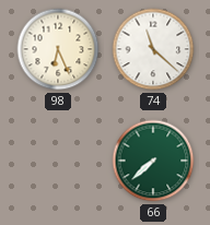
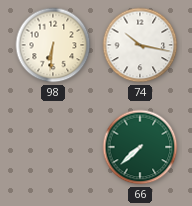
98: 6:26 -> 6:31 (53, 45)
74: 11:22 -> 10:17 (140, 45)
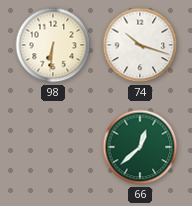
74: 10:17 -> 10:18 (140, 45)
66: 7:38 -> 12:38 (140, 147)
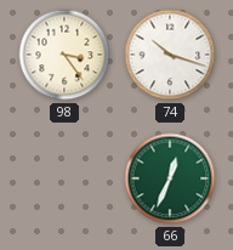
98: 6:31 -> 3:24 (64, 55)
66: 12:38 -> 12:34 (170, 178)
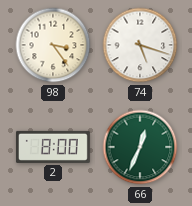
74: 10:18 -> 5:18 (140, 45)
2: none -> 8:00 (53, 147)
